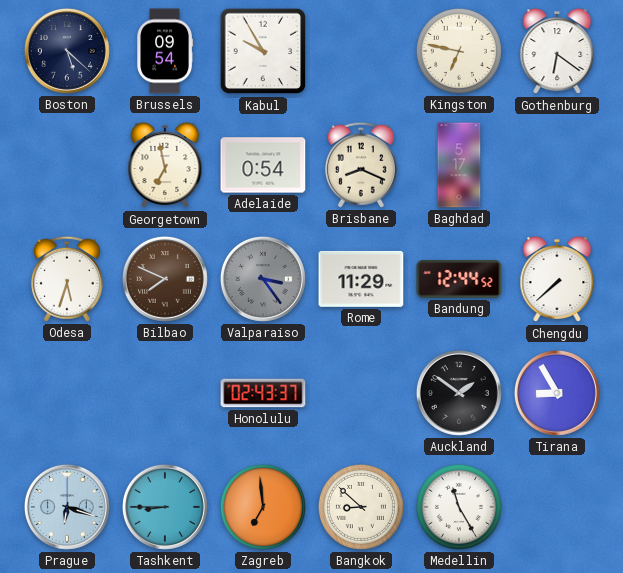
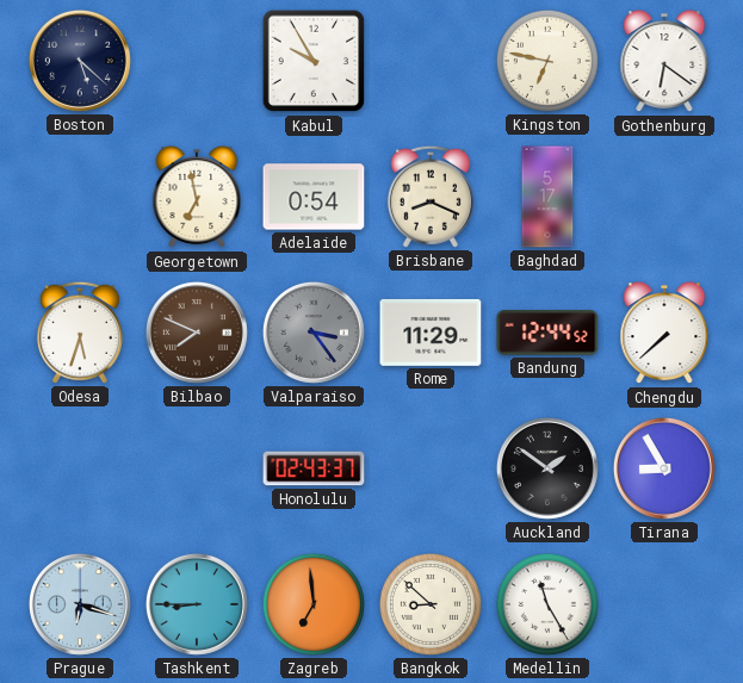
Brussels: 09:54 -> none (165, 51)
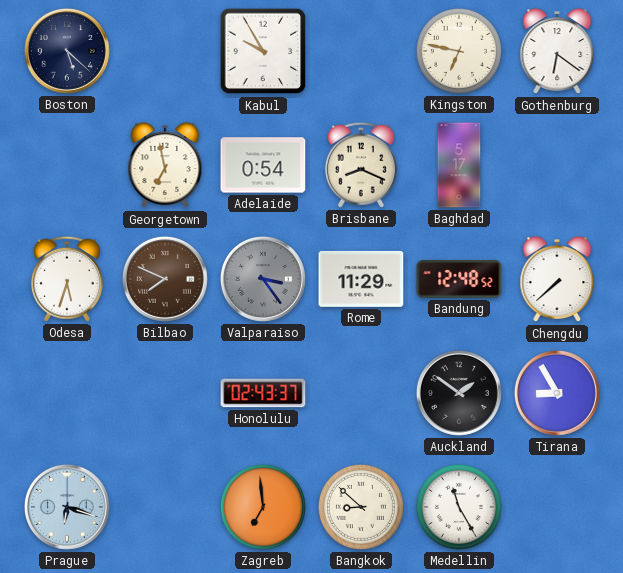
Bandung: 12:44 -> 12:48 (459, 279)
Tashkent: 8:45 -> none (197, 604)
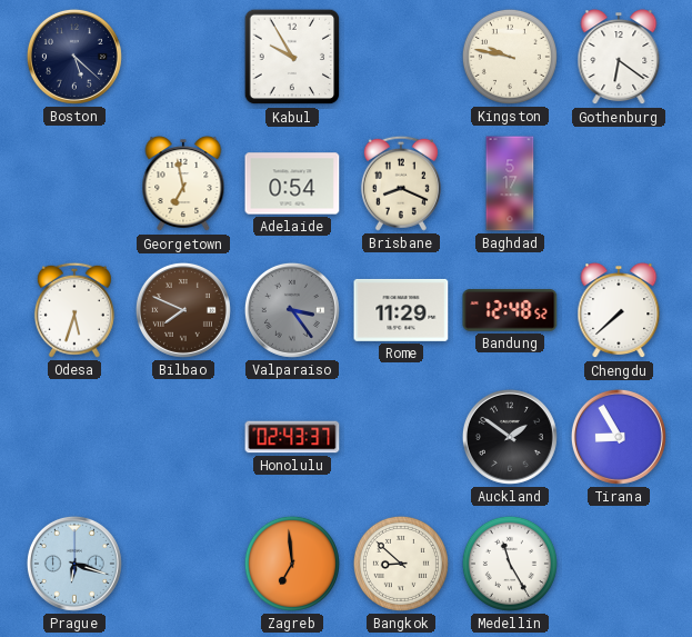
Kingston: 6:47 -> 9:47 (510, 57)
